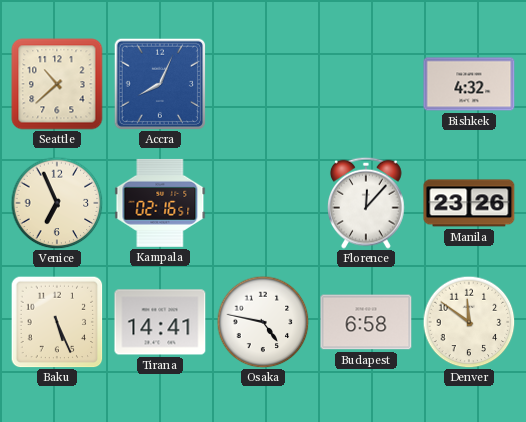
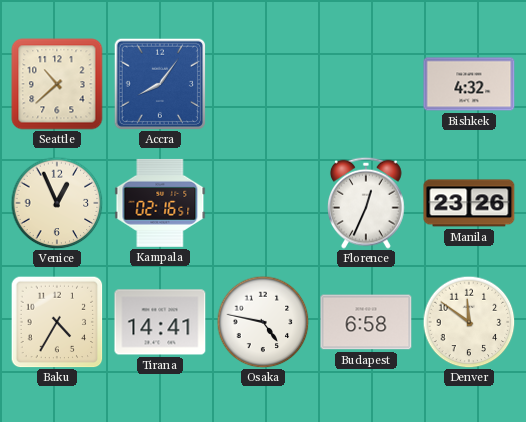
Accra: 8:04 -> 8:06 (159, 83)
Venice: 6:56 -> 12:56 (57, 203)
Florence: 12:07 -> 12:34 (367, 203)
Baku: 5:26 -> 4:35 (57, 322)
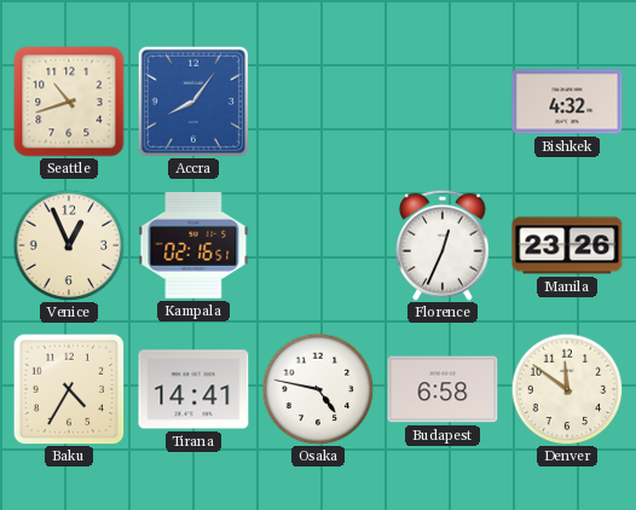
Seattle: 10:38 -> 10:42 (69, 102)
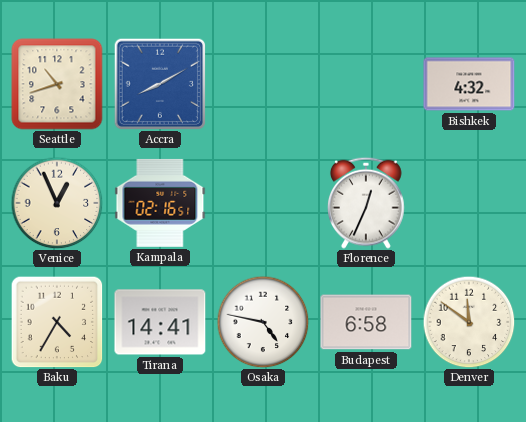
Accra: 8:06 -> 8:10 (159, 83)
Manila: 23:26 -> none (567, 245)
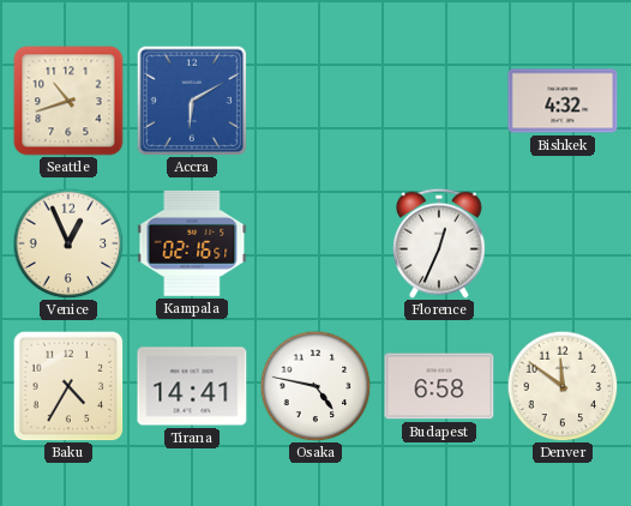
Accra: 8:10 -> 6:10 (191, 100)
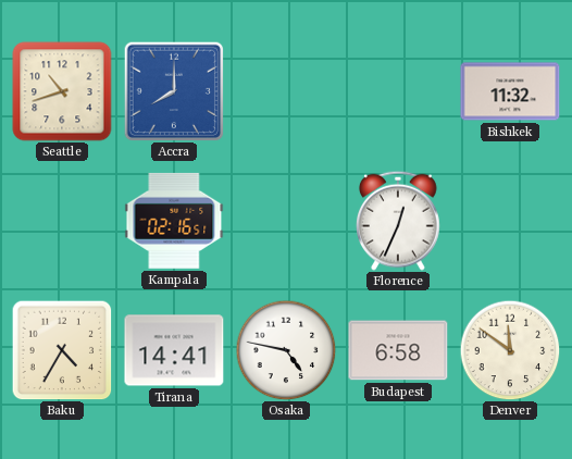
Accra: 6:10 -> 8:00 (173, 90)
Bishkek: 4:32 -> 11:32 (510, 91)
Venice: 12:56 -> none (68, 243)
